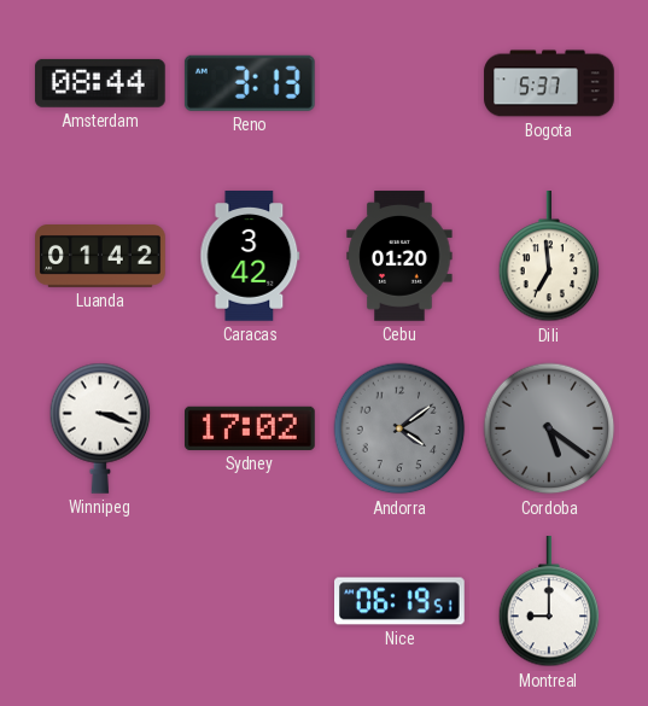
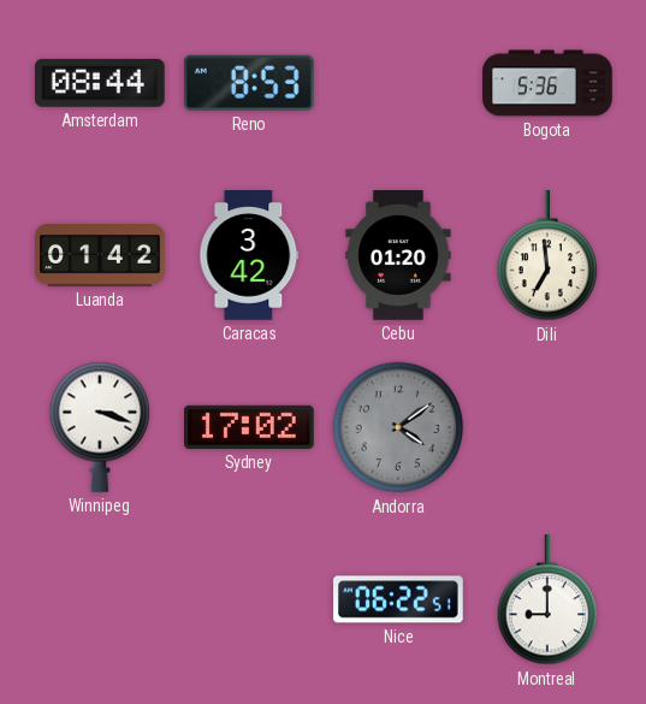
Reno: 3:13 -> 8:53 (249, 83)
Bogota: 5:37 -> 5:36 (547, 83)
Cordoba: 5:21 -> none (549, 428)
Nice: 06:19 -> 06:22 (399, 599)
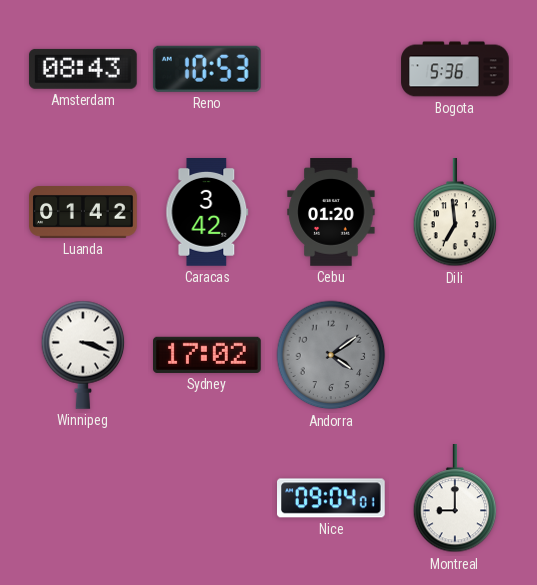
Amsterdam: 08:44 -> 08:43 (83, 69)
Reno: 8:53 -> 10:53 (207, 69)
Nice: 06:22 -> 09:04 (332, 498)
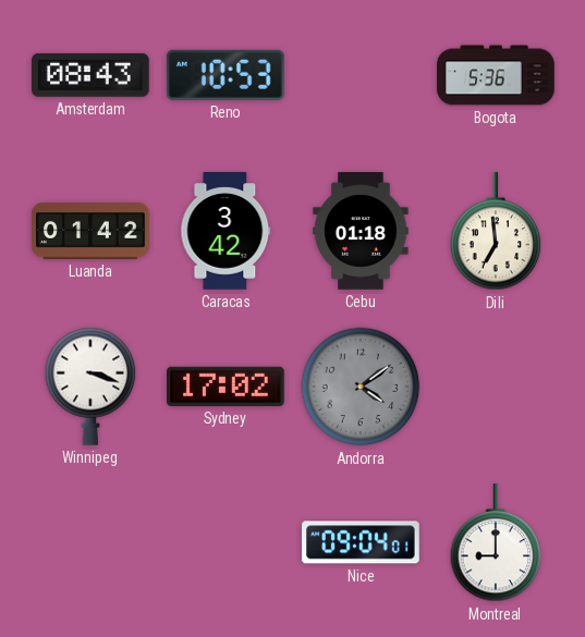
Cebu: 01:20 -> 01:18 (361, 231)
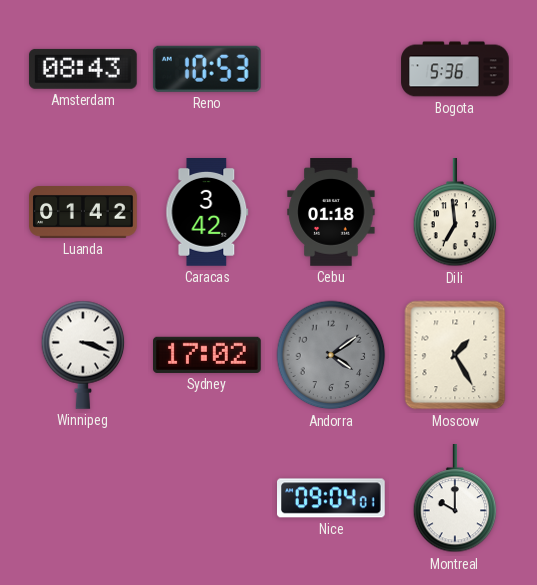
Moscow: none -> 1:25 (455, 355)
Montreal: 9:00 -> 10:00 (455, 499)
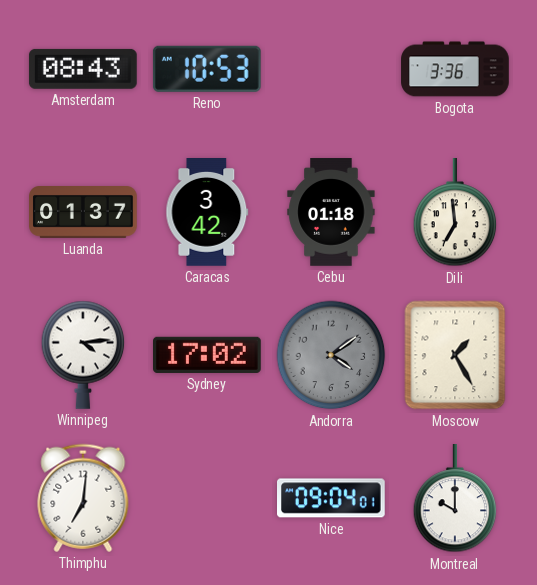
Bogota: 5:36 -> 3:36 (455, 69)
Luanda: 01:42 -> 01:37 (83, 213)
Winnipeg: 3:18 -> 4:14 (83, 355)
Thimphu: none -> 7:01 (83, 498)
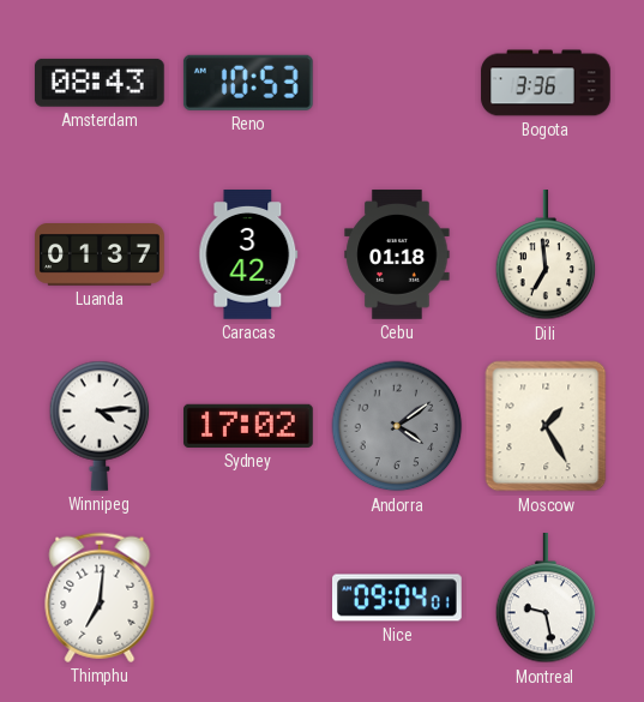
Montreal: 10:00 -> 9:28 (546, 599)
